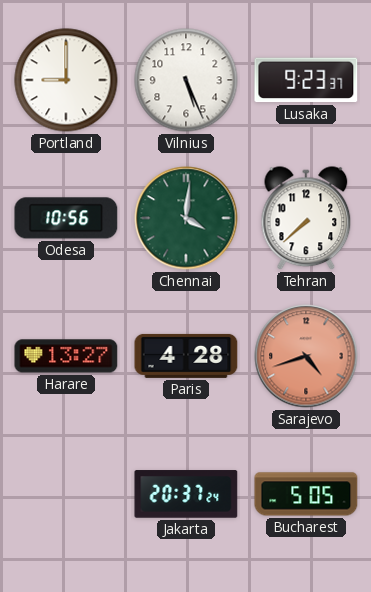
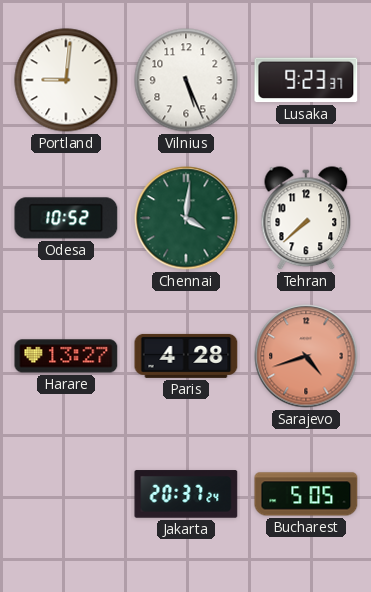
Portland: 9:00 -> 9:01 (66, 80)
Odesa: 10:56 -> 10:52 (66, 218)
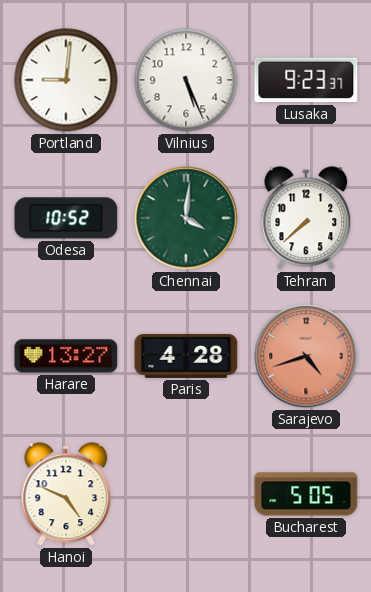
Hanoi: none -> 4:49 (66, 495)
Jakarta: 20:37 -> none (186, 494)
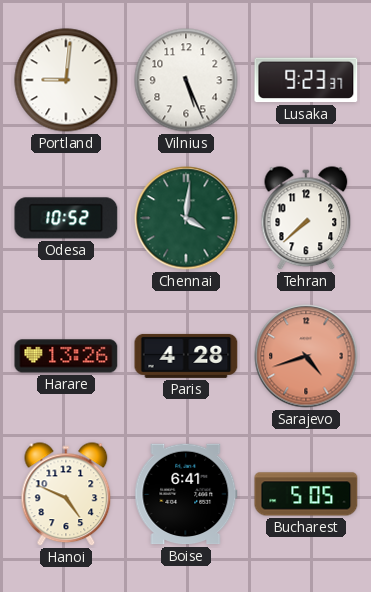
Harare: 13:27 -> 13:26 (66, 356)
Boise: none -> 6:41 (186, 494)
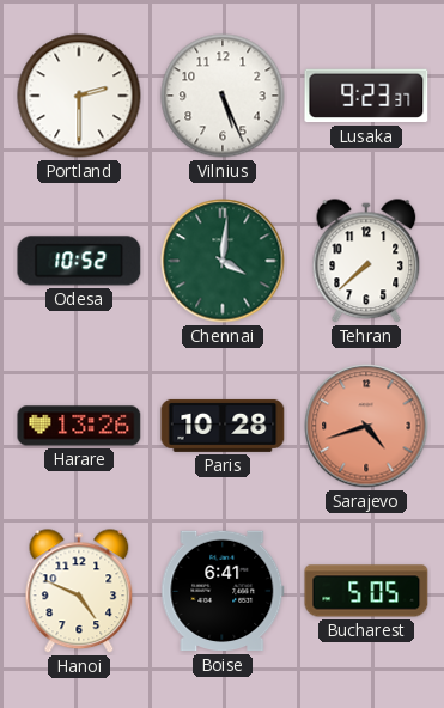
Portland: 9:01 -> 2:30 (79, 96)
Paris: 4:28 -> 10:28 (223, 426)
